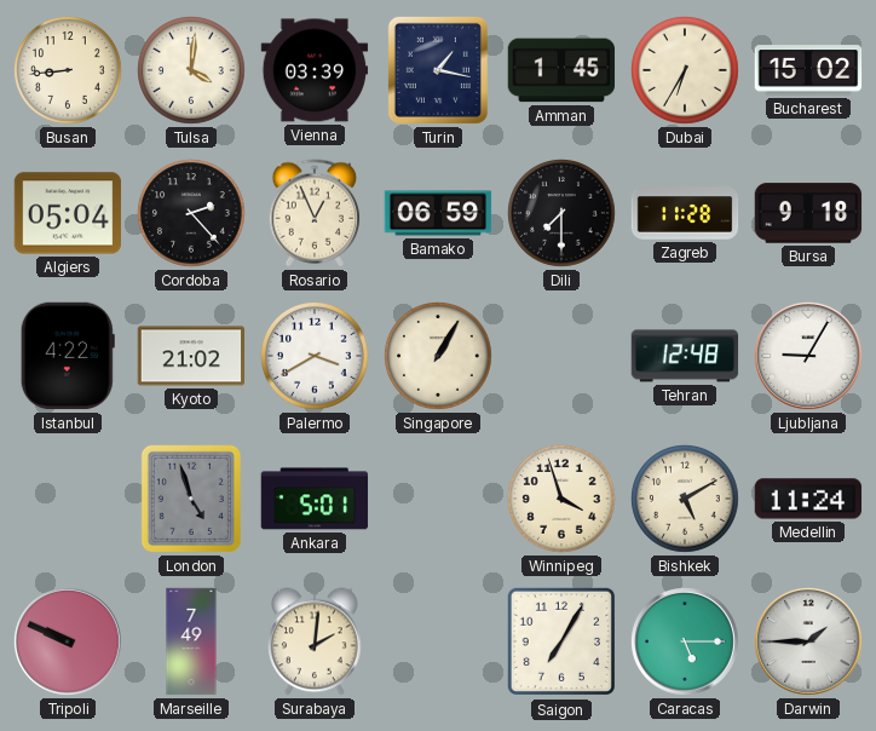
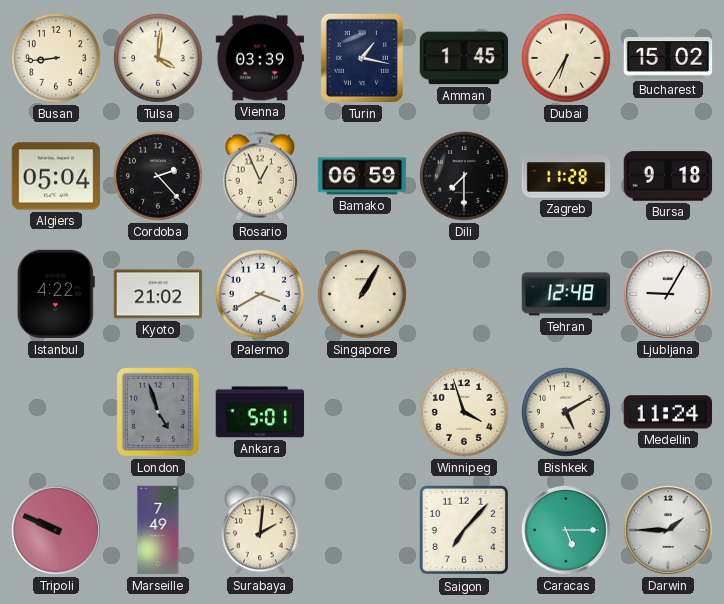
Saigon: 7:05 -> 7:07 (464, 530)
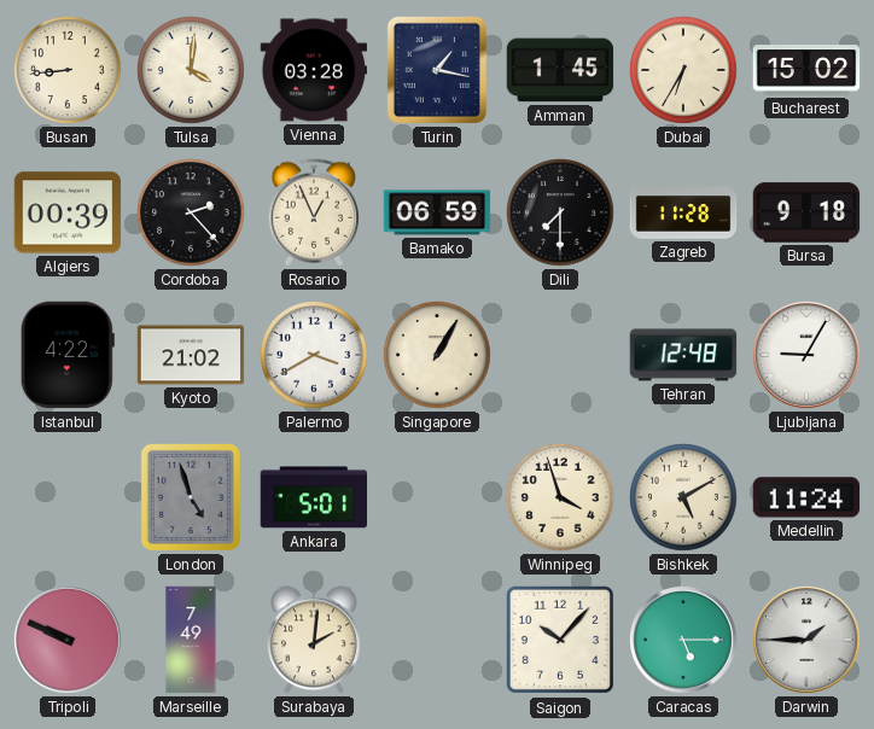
Vienna: 03:39 -> 03:28 (314, 70)
Algiers: 05:04 -> 00:39 (68, 212)
Saigon: 7:07 -> 10:07 (560, 640)
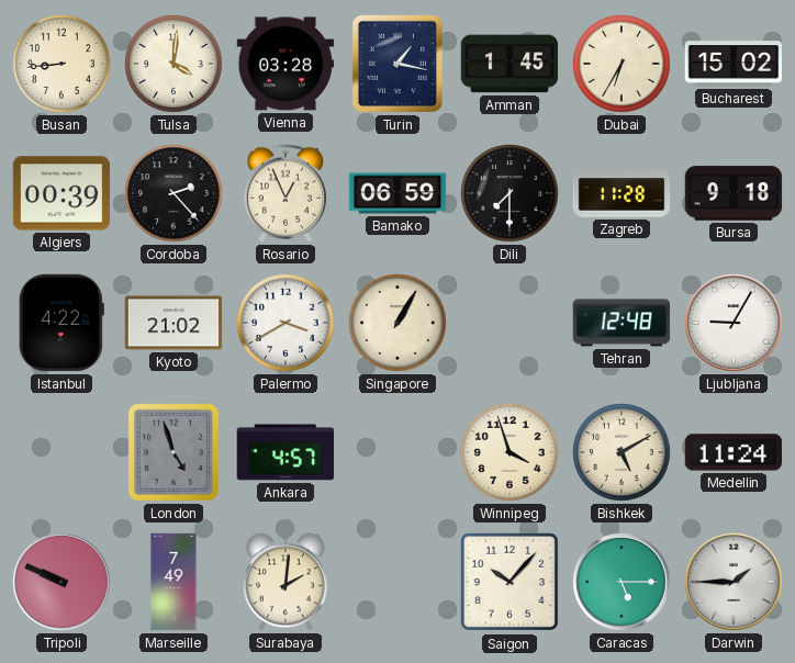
Ankara: 5:01 -> 4:57 (285, 452)
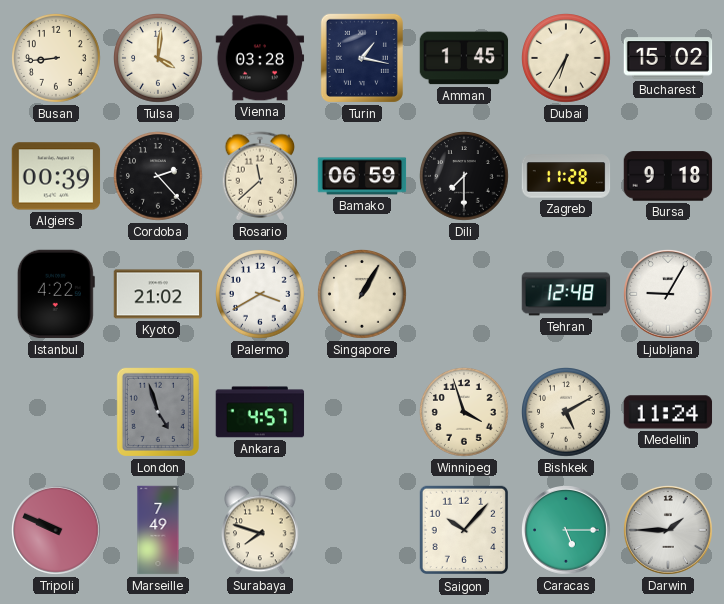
Rosario: 12:56 -> 11:38 (260, 176)
Surabaya: 2:01 -> 7:48 (260, 530)
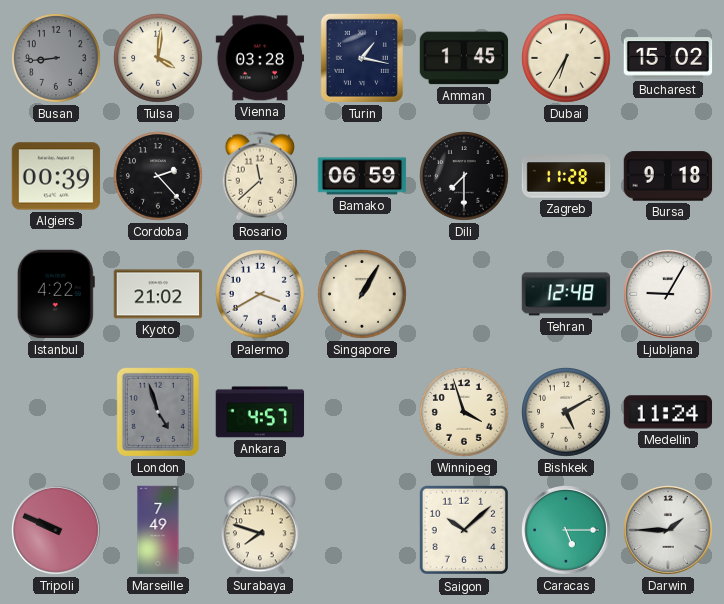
Busan dial: cream -> grey (57, 59)
Saigon: 10:07 -> 10:08 (464, 530)
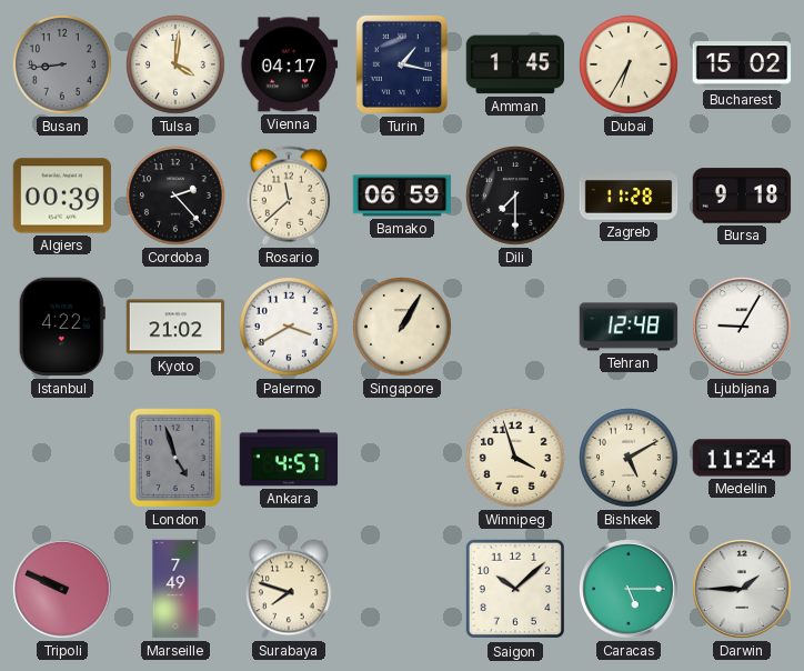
Vienna: 03:28 -> 04:17 (289, 64)
